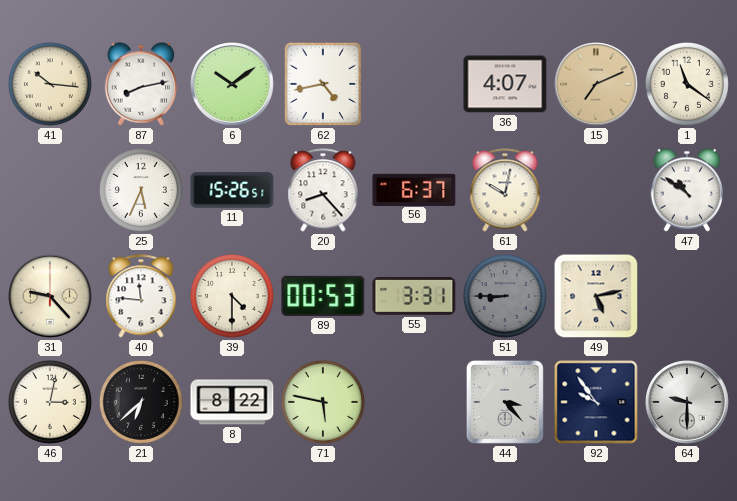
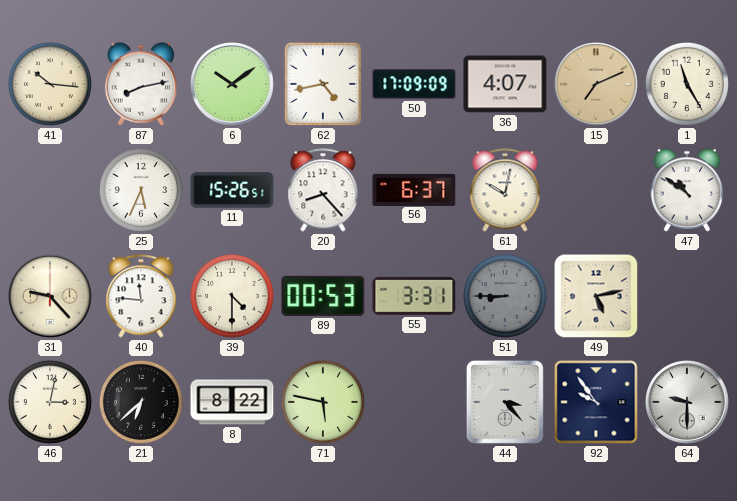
50: none -> 17:09 (414, 84)
1: 11:21 -> 11:25 (687, 84)
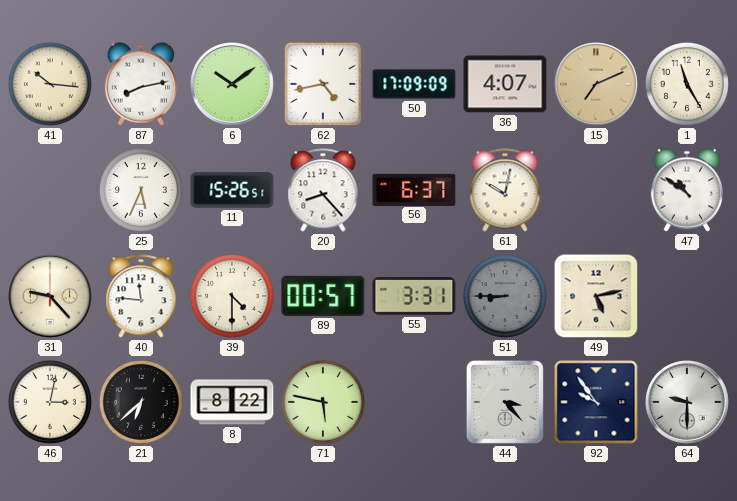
89: 00:53 -> 00:57 (323, 296)
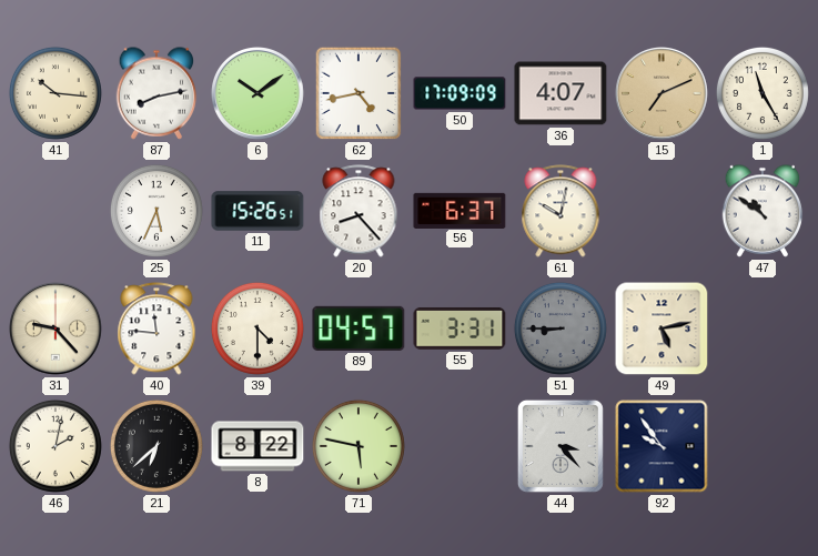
89: 00:57 -> 04:57 (358, 328)
46: 3:02 -> 2:02 (55, 446)
64: 9:30 -> none (688, 403)
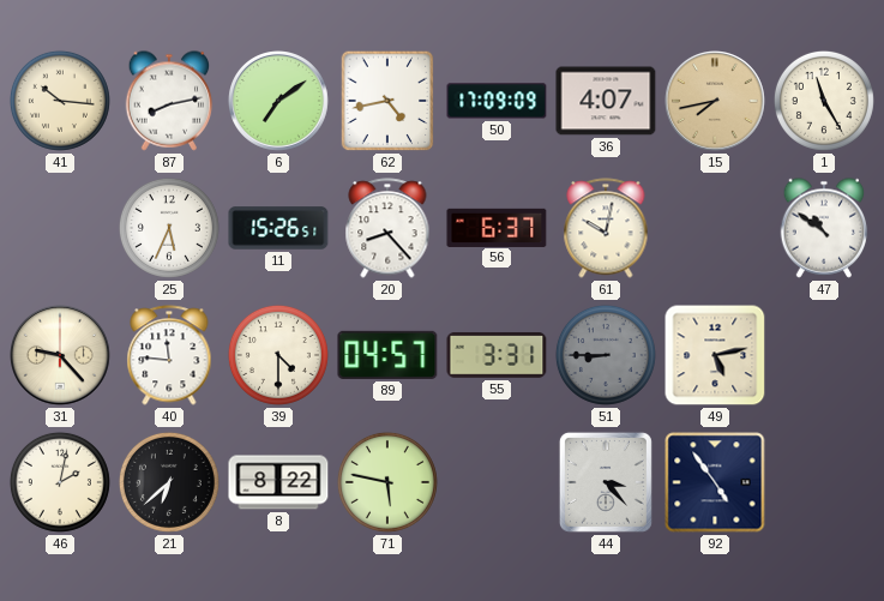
6: 10:09 -> 7:09 (279, 102)
15: 7:11 -> 7:43 (716, 102)
92: 9:54 -> 4:54 (715, 482)
